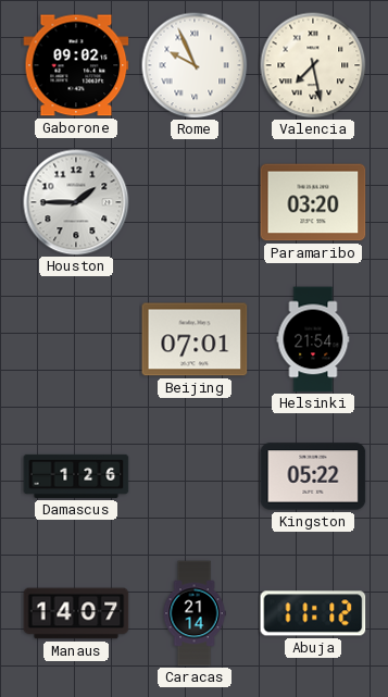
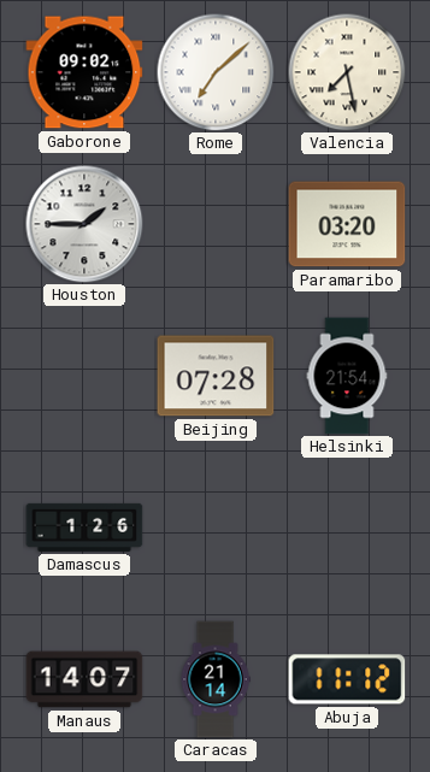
Rome: 9:56 -> 7:08 (216, 72)
Beijing: 07:01 -> 07:28 (216, 376)
Kingston: 05:22 -> none (313, 476)
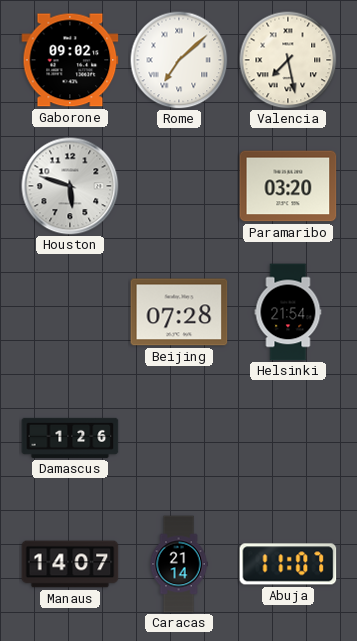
Houston: 1:45 -> 5:48 (70, 186)
Abuja: 11:12 -> 11:07 (288, 564)
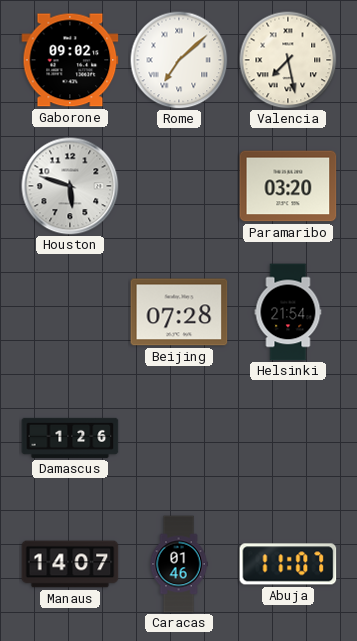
Caracas: 21:14 -> 01:46 (179, 564)
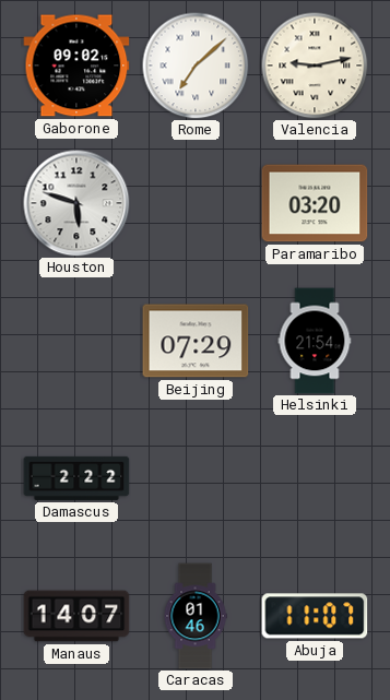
Valencia: 7:28 -> 9:13 (315, 66)
Beijing: 07:28 -> 07:29 (196, 341)
Damascus: 1:26 -> 2:22 (76, 478)
